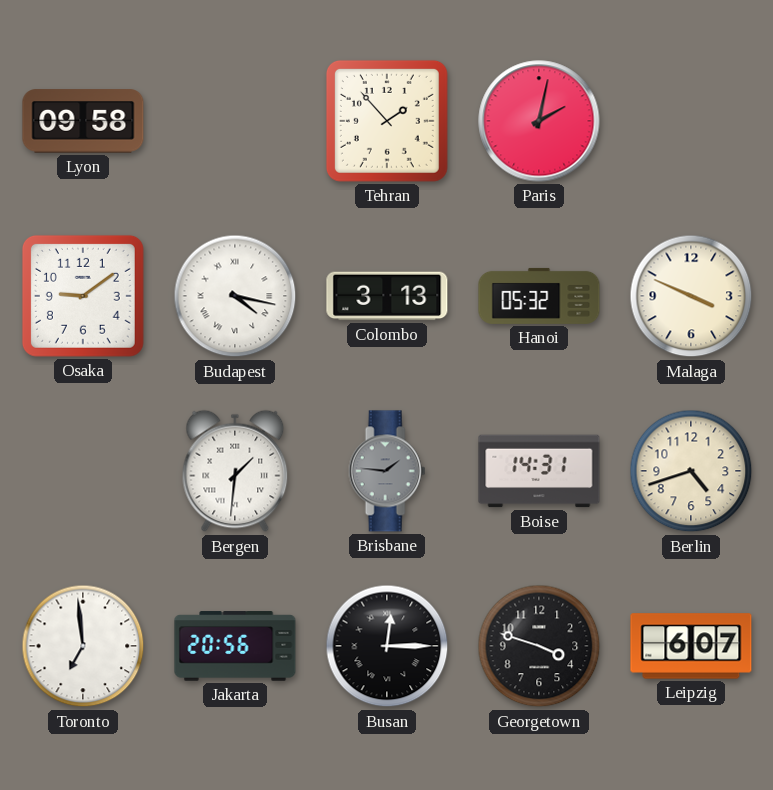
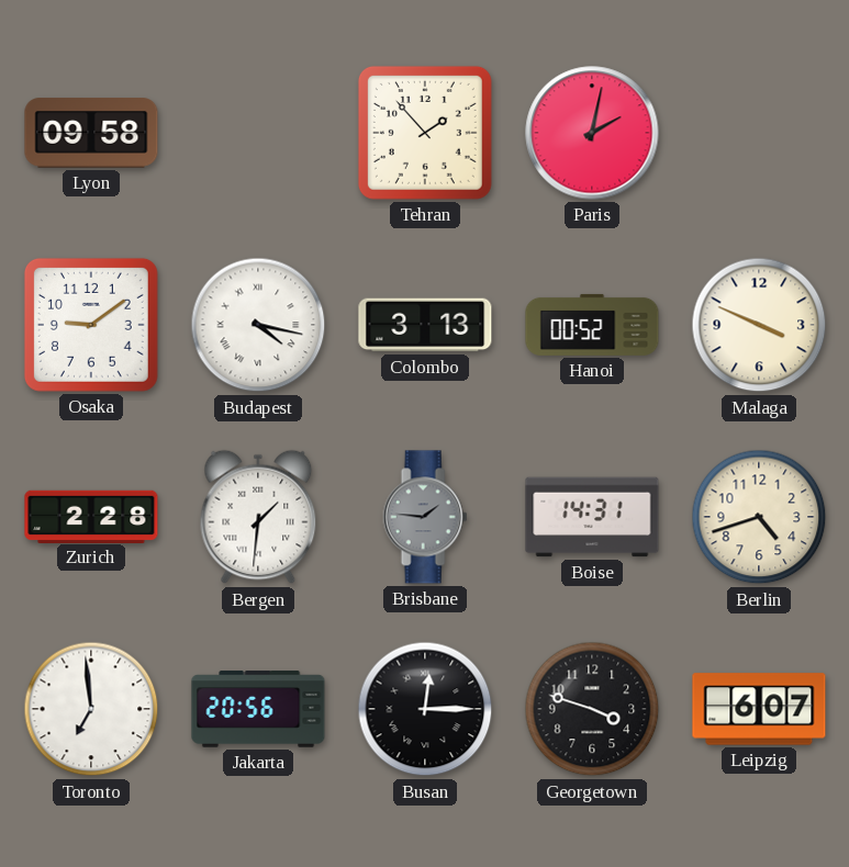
Hanoi: 05:32 -> 00:52 (592, 325)
Zurich: none -> 2:28 (91, 516)
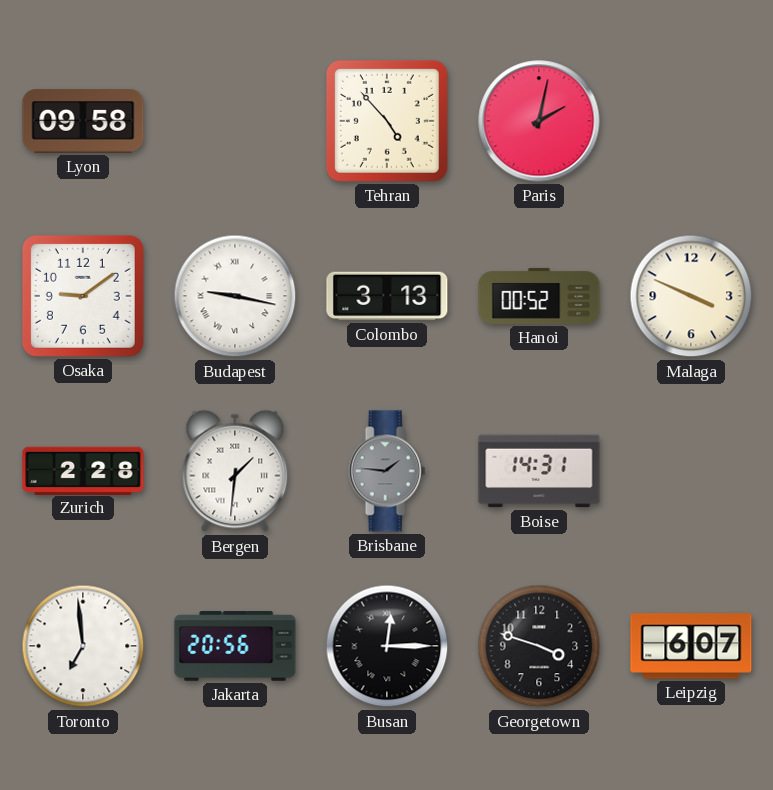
Tehran: 1:53 -> 4:53 (387, 121)
Budapest: 4:17 -> 9:17 (235, 296)
Berlin: 4:42 -> none (759, 517)
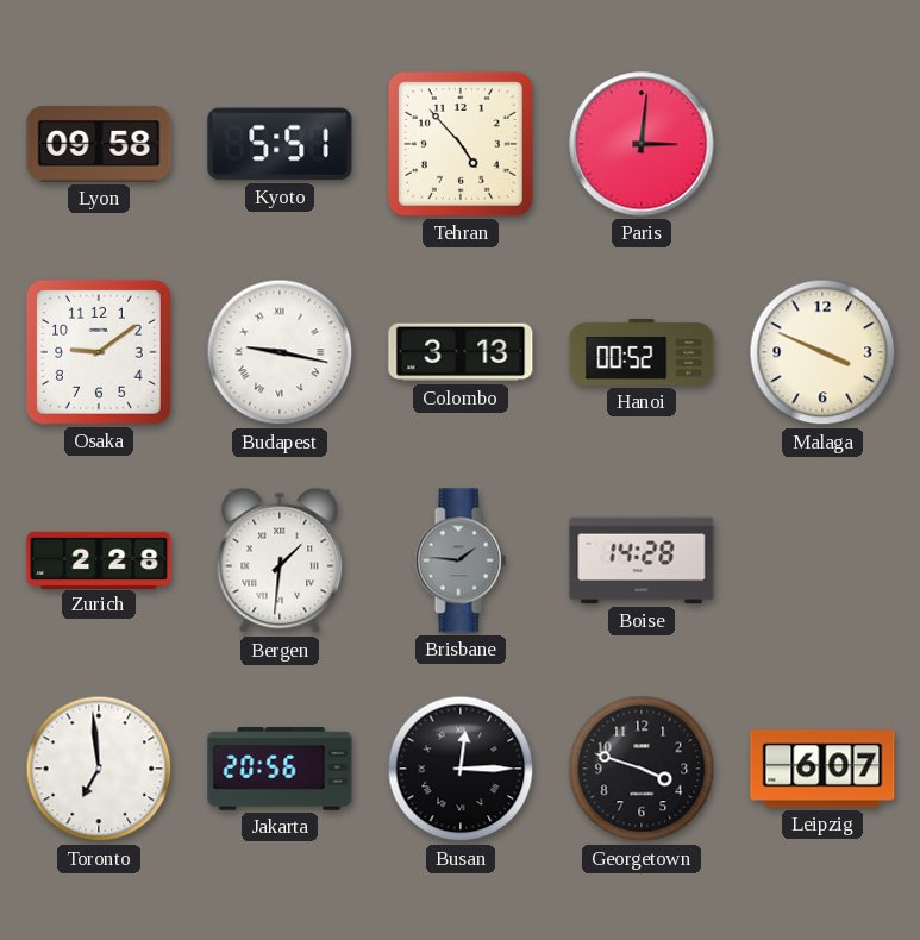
Kyoto: none -> 5:51 (280, 144)
Paris: 2:02 -> 3:01 (642, 144)
Boise: 14:31 -> 14:28 (642, 560)
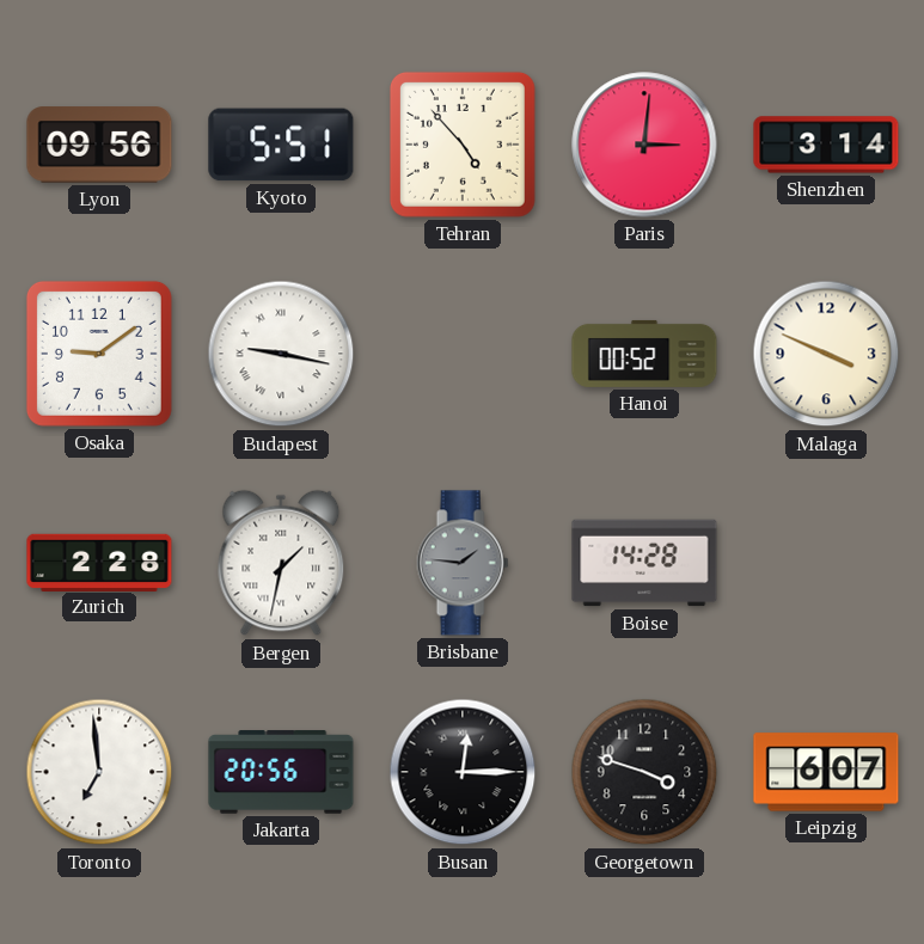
Lyon: 09:58 -> 09:56 (99, 145)
Shenzhen: none -> 3:14 (826, 145)
Colombo: 3:13 -> none (461, 352)
Bergen: 1:31 -> 1:32 (281, 563)
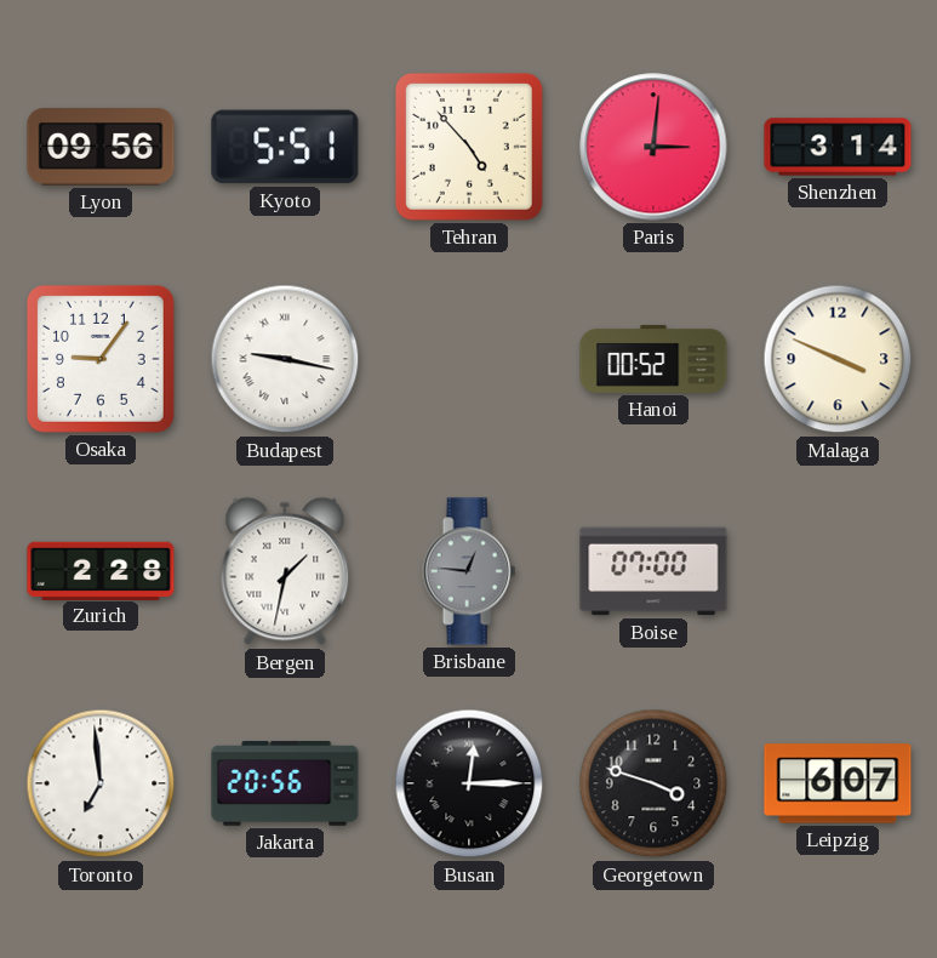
Osaka: 9:09 -> 9:06 (101, 359)
Brisbane: 1:46 -> 12:46 (469, 571)
Boise: 14:28 -> 07:00 (653, 571)
